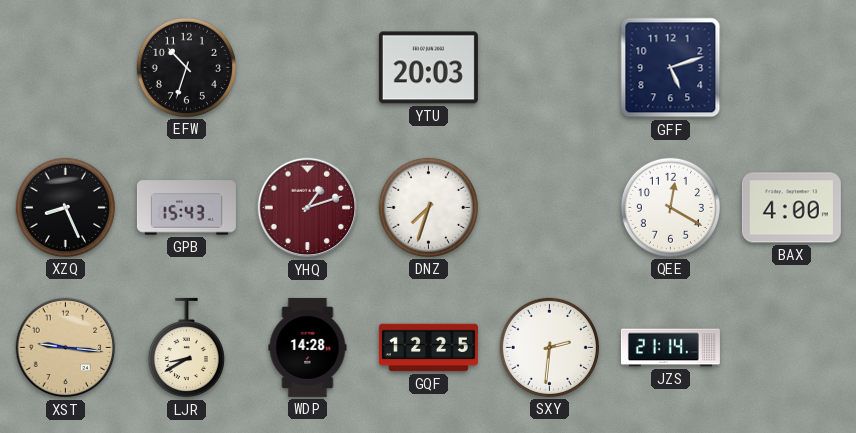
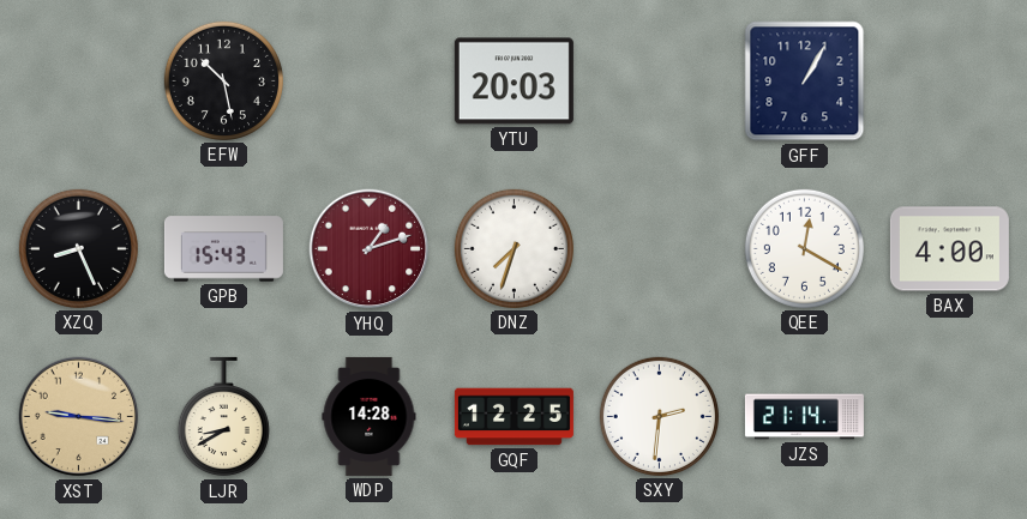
EFW: 10:33 -> 10:28 (223, 80)
GFF: 5:12 -> 1:05 (805, 82)
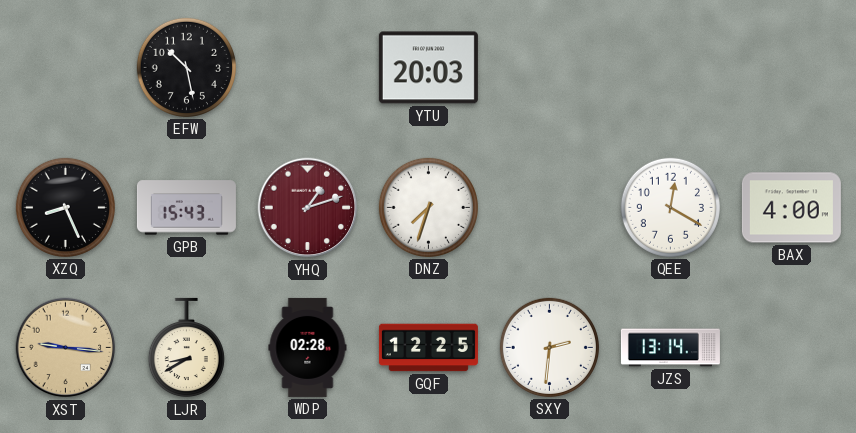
GFF: 1:05 -> none (805, 82)
WDP: 14:28 -> 02:28 (308, 347)
JZS: 21:14 -> 13:14 (670, 348)
